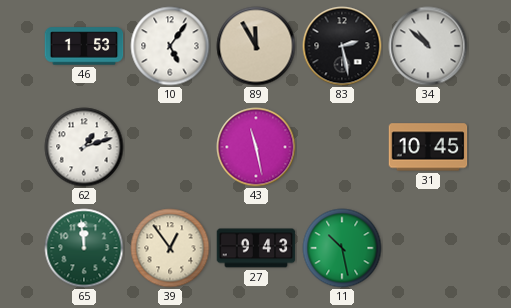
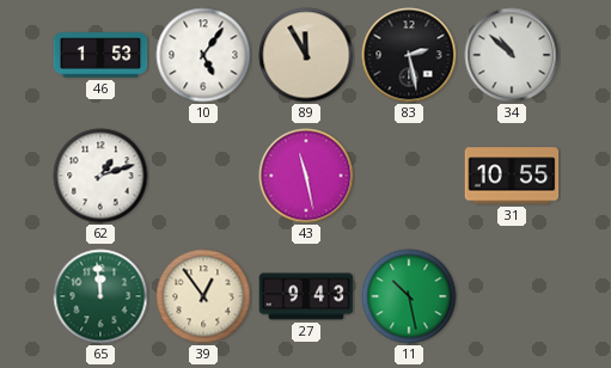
31: 10:45 -> 10:55 (512, 176)
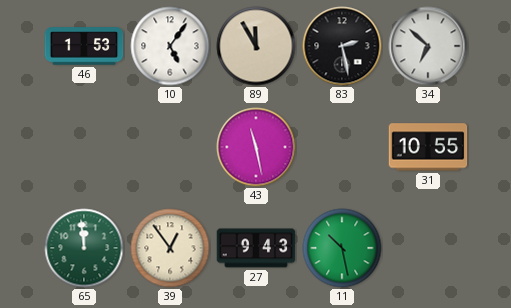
34: 10:52 -> 6:52 (428, 46)
62: 1:12 -> none (100, 176)
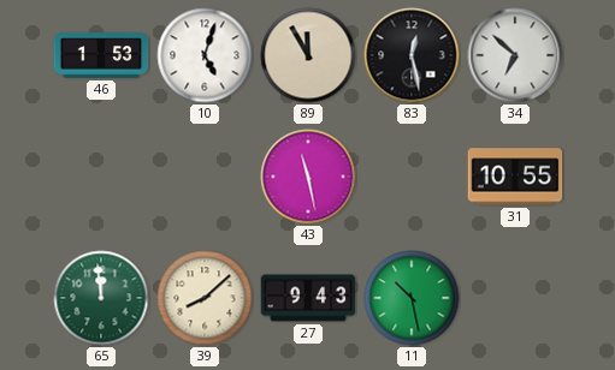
10: 5:06 -> 5:03 (205, 55)
83: 2:28 -> 12:28 (412, 55)
39: 12:54 -> 8:08 (205, 298)
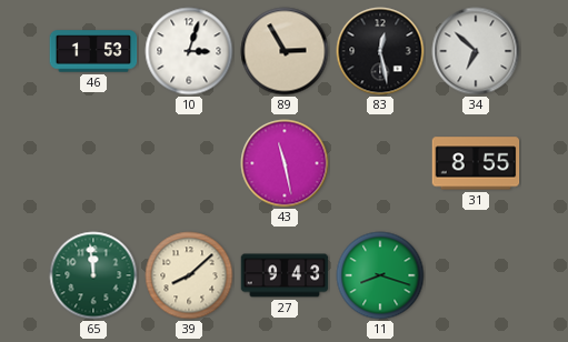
10: 5:03 -> 3:03 (189, 51)
89: 11:55 -> 2:55 (285, 51)
31: 10:55 -> 8:55 (476, 163)
11: 10:28 -> 8:18 (380, 275)
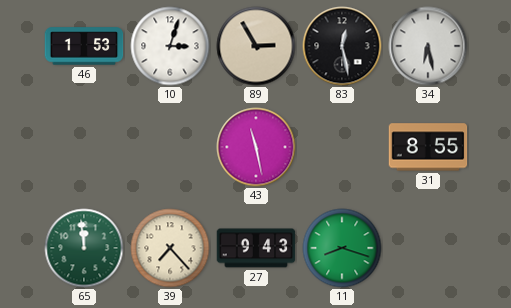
34: 6:52 -> 6:28 (428, 46)
39: 8:08 -> 7:23 (170, 248)
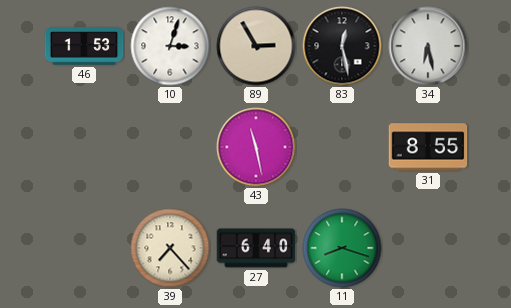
65: 11:59 -> none (84, 248)
27: 9:43 -> 6:40 (256, 248)
